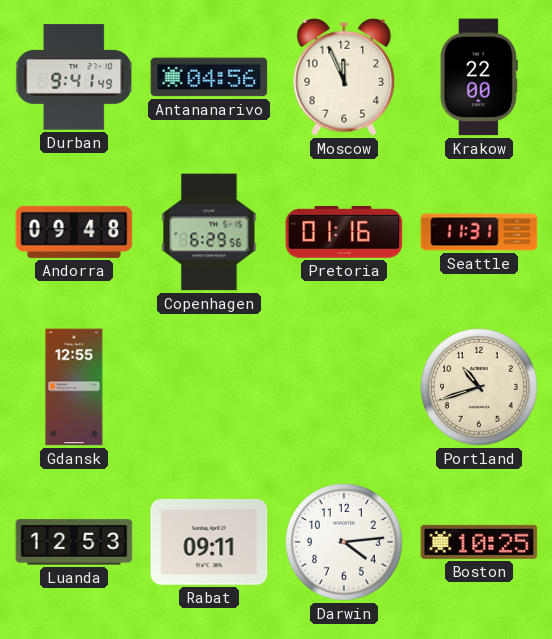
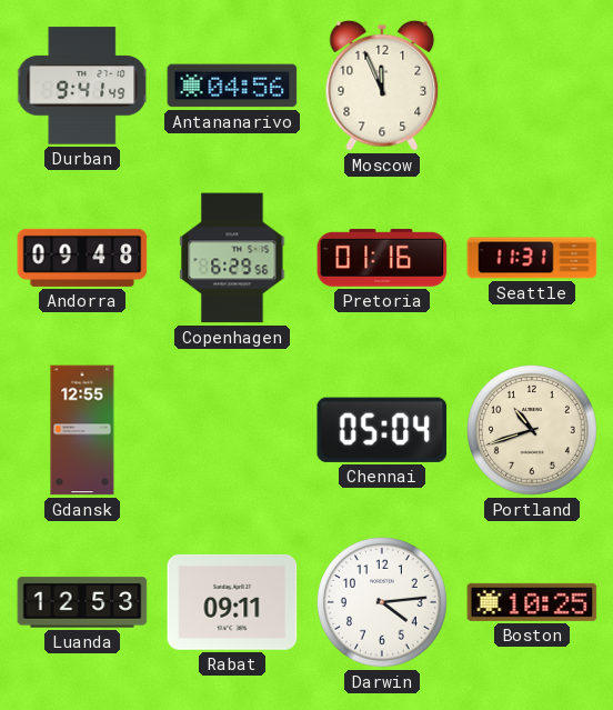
Krakow: 22:00 -> none (479, 77)
Chennai: none -> 05:04 (382, 430)
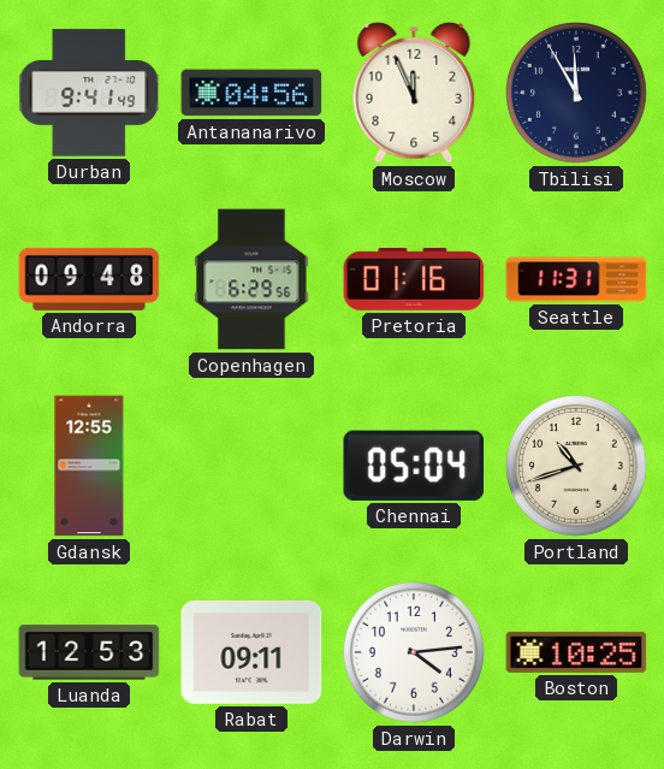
Tbilisi: none -> 11:55 (577, 94)
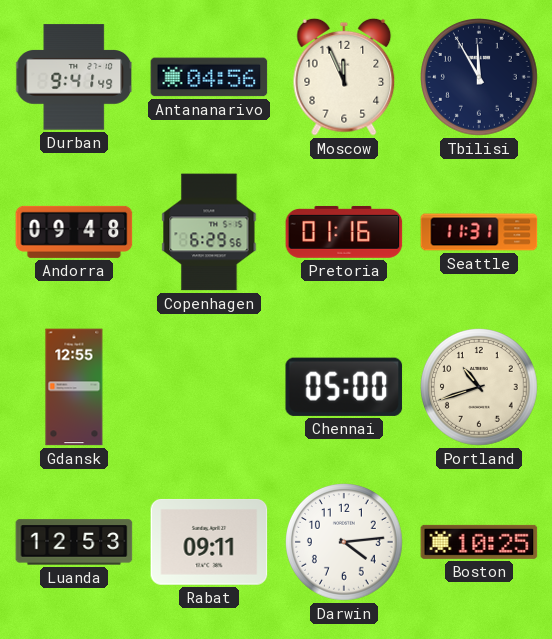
Chennai: 05:04 -> 05:00 (344, 387)
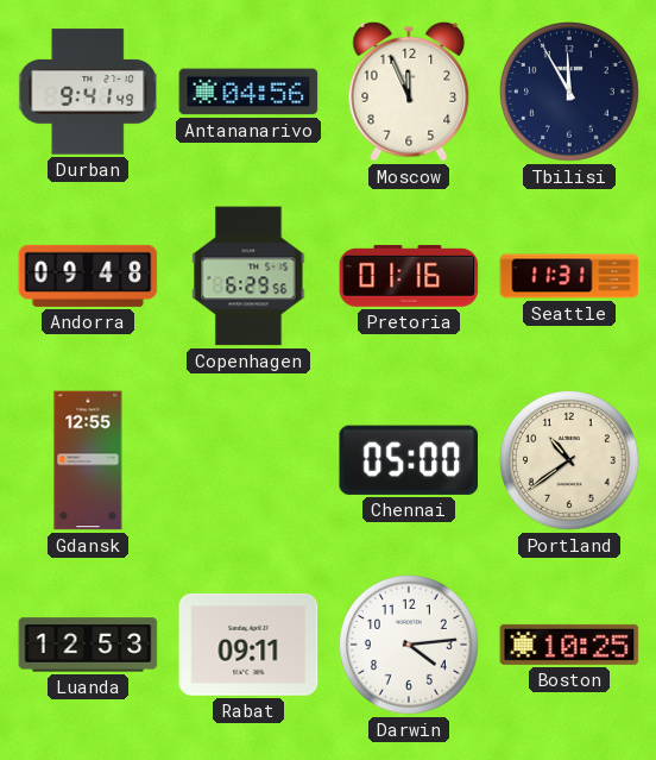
Portland: 10:42 -> 10:39 (570, 461)
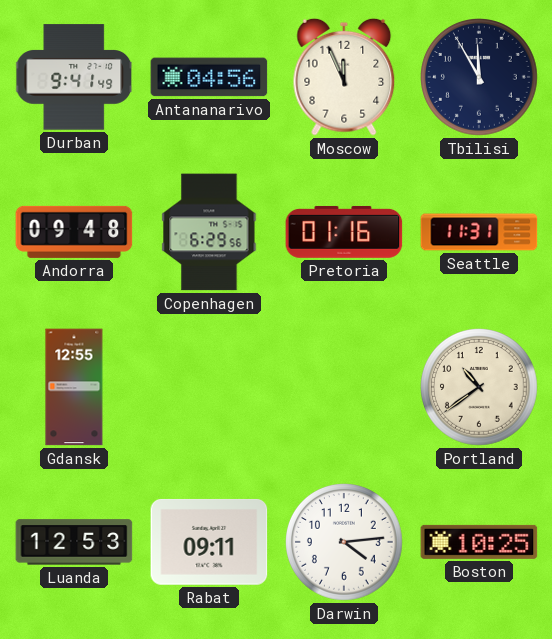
Chennai: 05:00 -> none (409, 460)
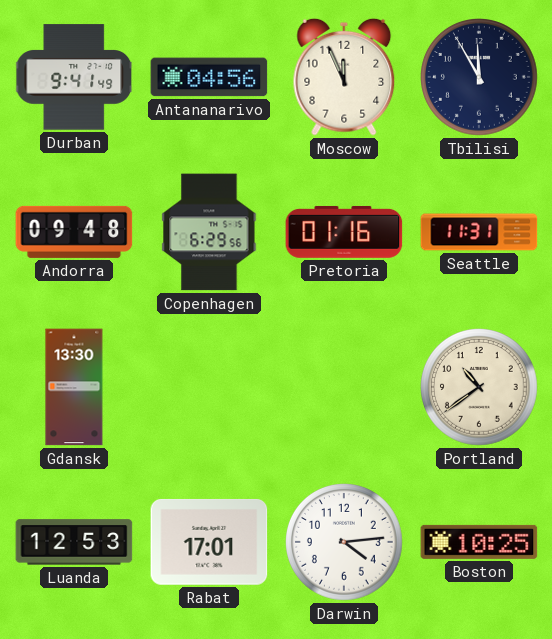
Gdansk: 12:55 -> 13:30 (74, 387)
Rabat: 09:11 -> 17:01 (209, 542)
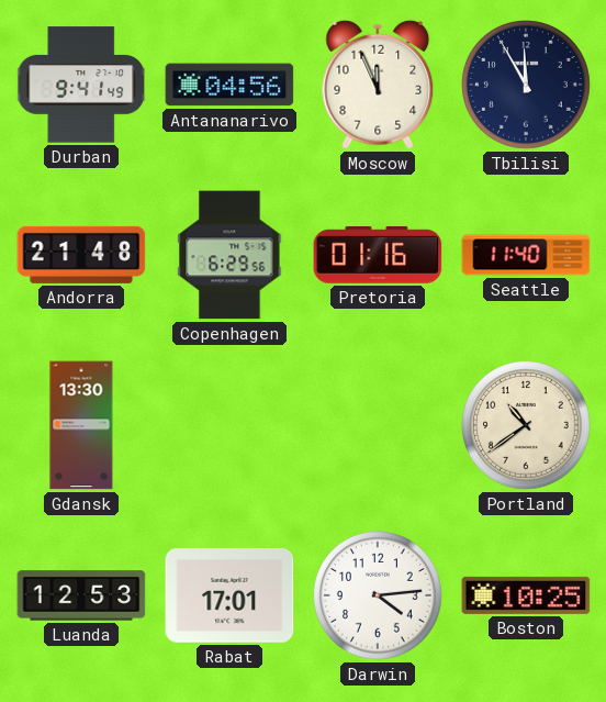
Andorra: 09:48 -> 21:48 (81, 255)
Seattle: 11:31 -> 11:40 (526, 255)
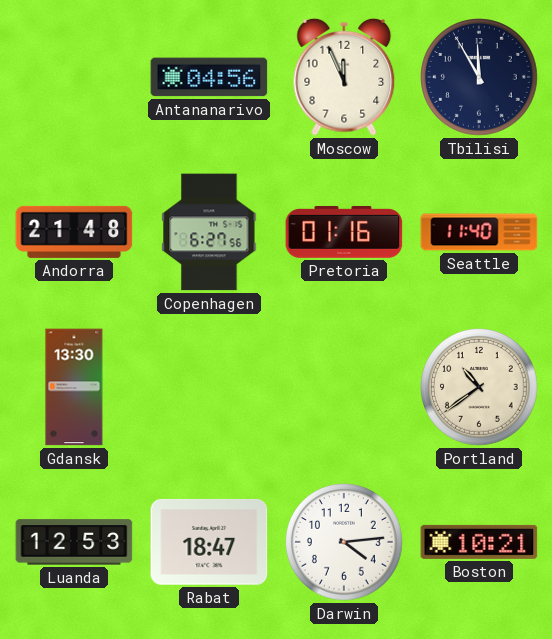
Durban: 9:41 -> none (82, 85)
Copenhagen: 6:29 -> 6:27 (209, 232)
Rabat: 17:01 -> 18:47 (209, 542)
Boston: 10:25 -> 10:21 (479, 542)
